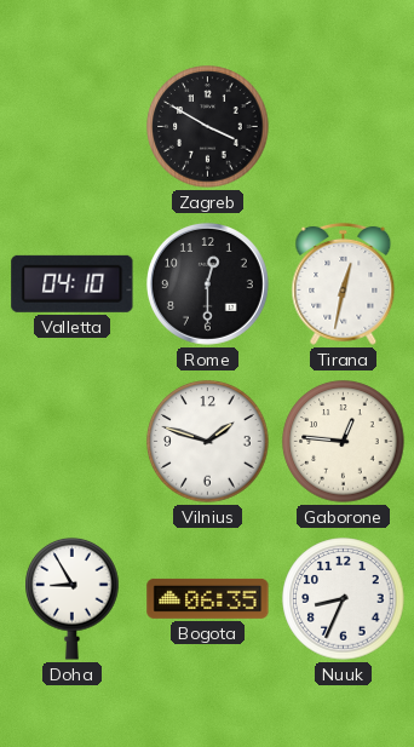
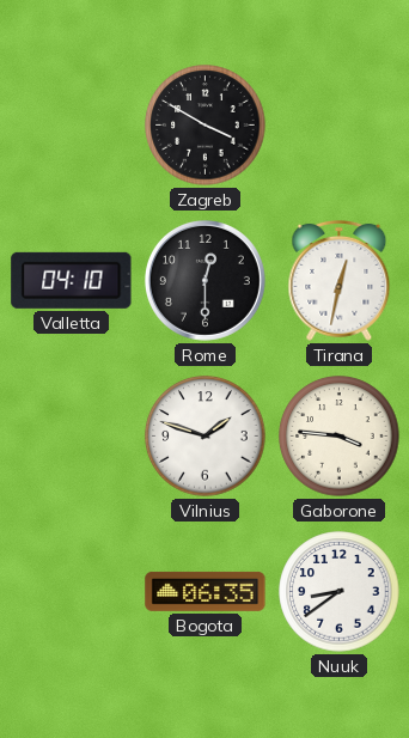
Gaborone: 12:46 -> 3:46 (340, 437)
Doha: 8:55 -> none (73, 598)
Nuuk: 8:34 -> 8:39 (340, 592)
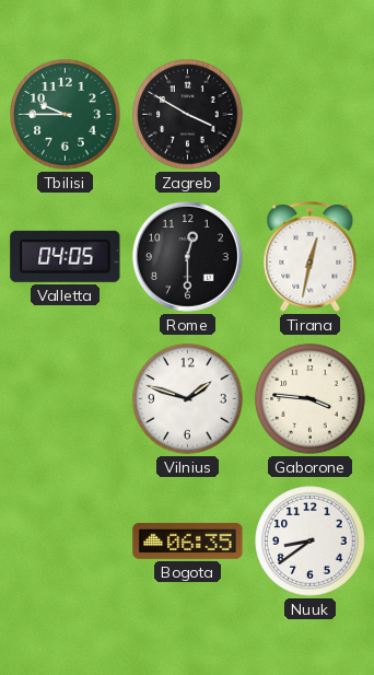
Tbilisi: none -> 9:45 (66, 115)
Valletta: 04:10 -> 04:05 (66, 256)
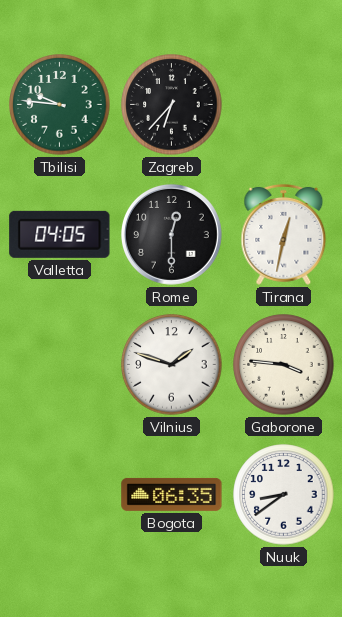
Tbilisi: 9:45 -> 9:46 (60, 105)
Zagreb: 3:50 -> 6:37 (172, 105)
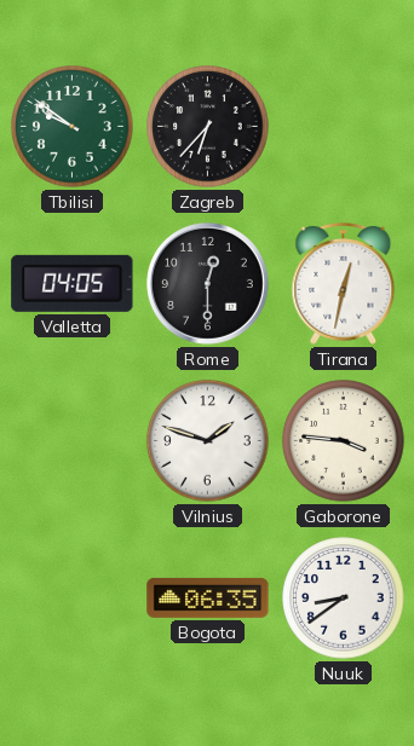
Tbilisi: 9:46 -> 9:51 (73, 127)
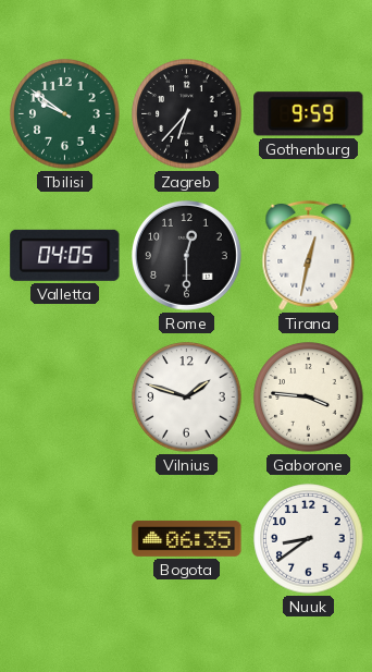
Gothenburg: none -> 9:59 (309, 114)
